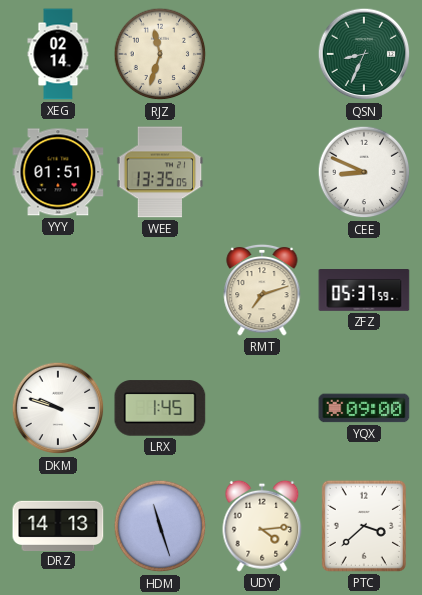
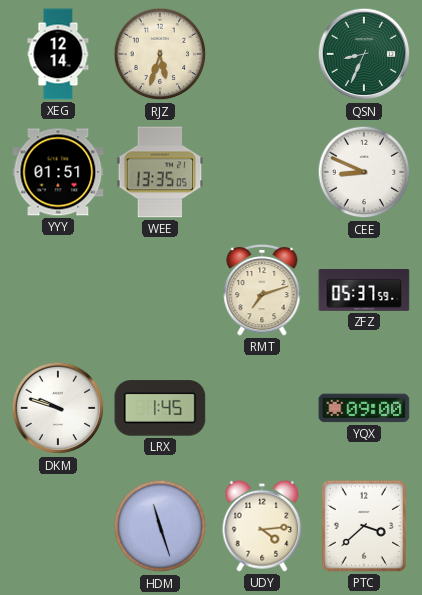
XEG: 02:14 -> 12:14 (58, 54)
RJZ: 11:33 -> 5:33 (160, 54)
DRZ: 14:13 -> none (58, 525)
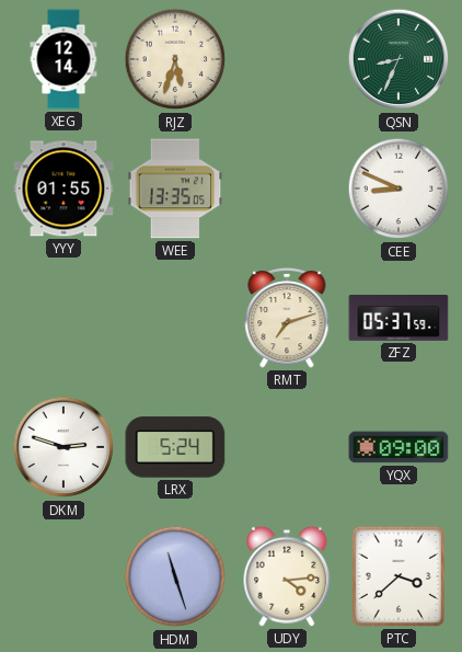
YYY: 01:51 -> 01:55 (63, 188)
DKM: 9:48 -> 2:48 (63, 447)
LRX: 1:45 -> 5:24 (175, 447)
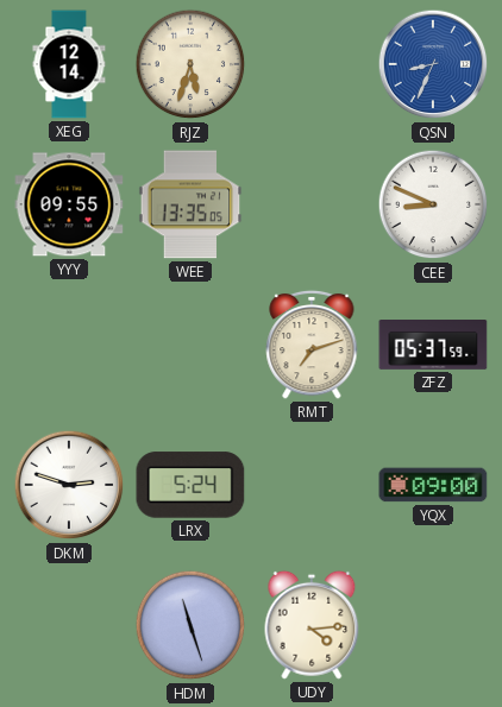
QSN dial: green -> blue (433, 64)
YYY: 01:55 -> 09:55 (69, 204)
PTC: 3:38 -> none (399, 576)
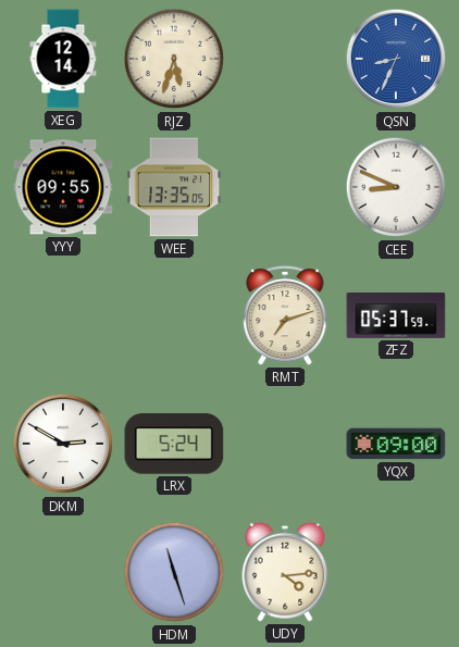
DKM: 2:48 -> 2:50 (63, 444)
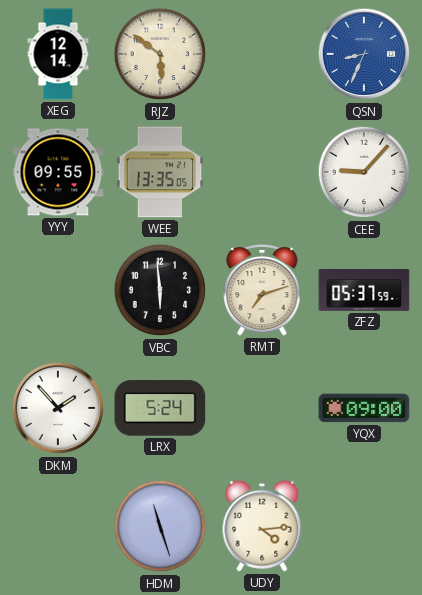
RJZ: 5:33 -> 5:51 (160, 54)
CEE: 8:49 -> 9:07 (364, 172)
VBC: none -> 5:59 (160, 290)
DKM: 2:50 -> 1:53 (58, 408)
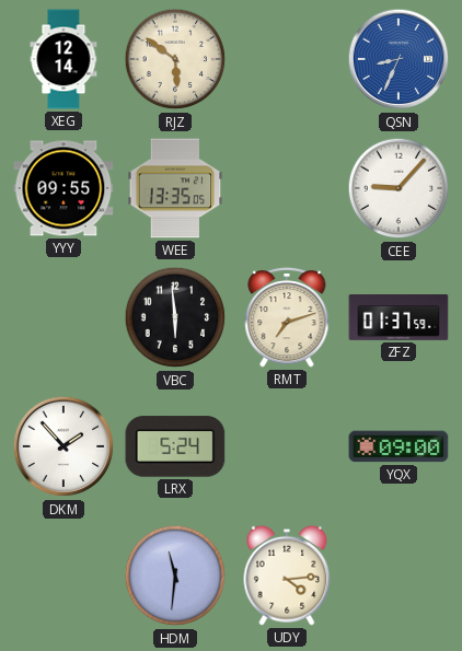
ZFZ: 05:37 -> 01:37 (399, 318)
HDM: 11:27 -> 11:31 (175, 576)
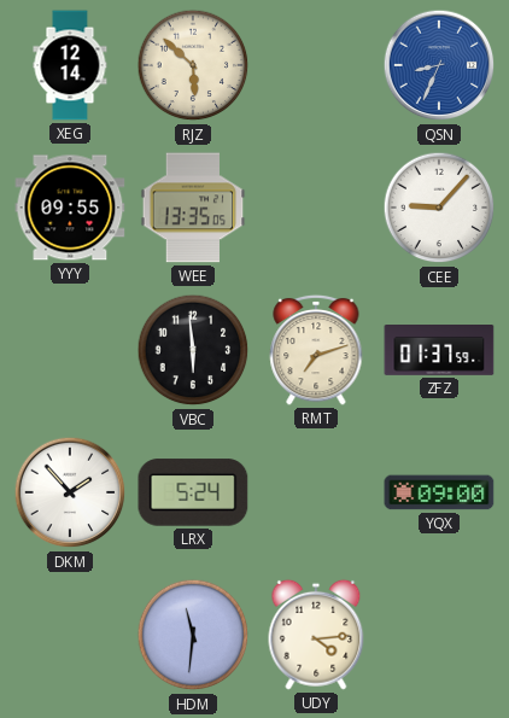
RJZ: 5:51 -> 5:52 (193, 65)
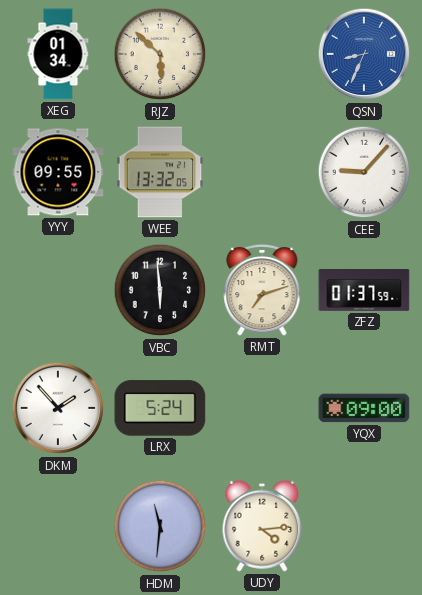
XEG: 12:14 -> 01:34 (58, 54)
WEE: 13:35 -> 13:32 (160, 172)
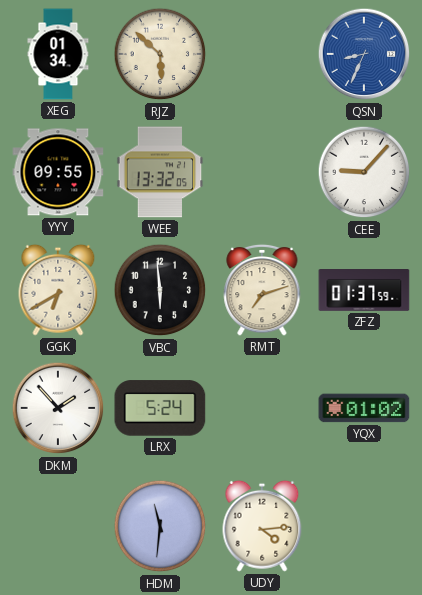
GGK: none -> 6:40 (58, 290)
YQX: 09:00 -> 01:02 (364, 408)
